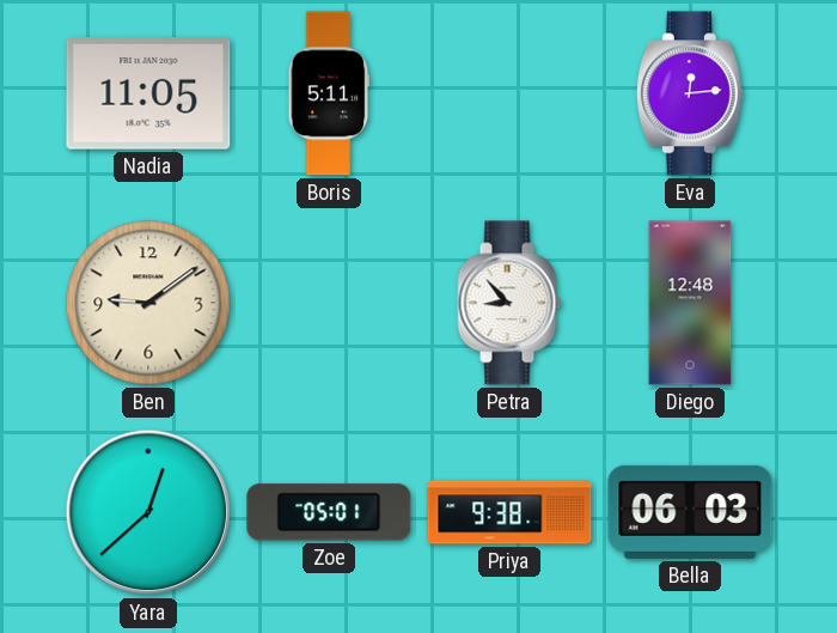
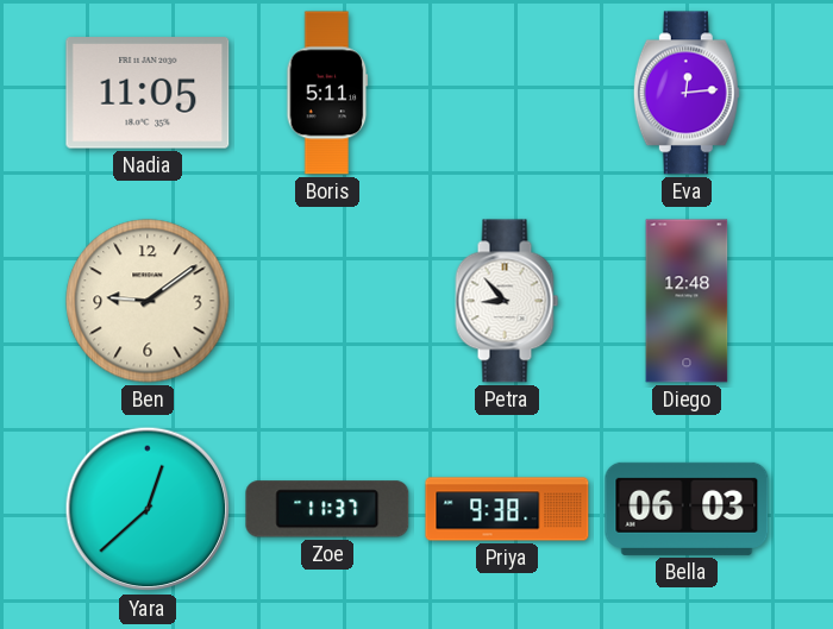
Zoe: 05:01 -> 11:37 (327, 509)
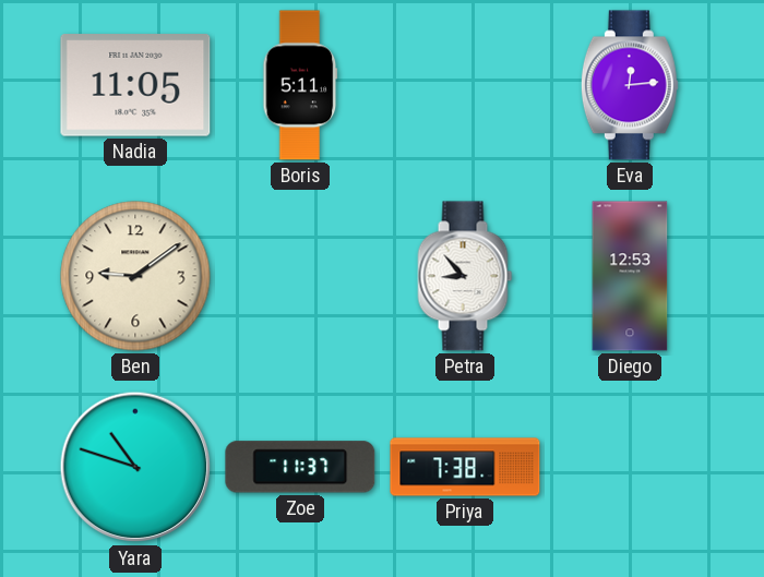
Diego: 12:48 -> 12:53 (630, 276)
Yara: 12:38 -> 10:48 (135, 467)
Priya: 9:38 -> 7:38 (465, 467)
Bella: 06:03 -> none (687, 509)
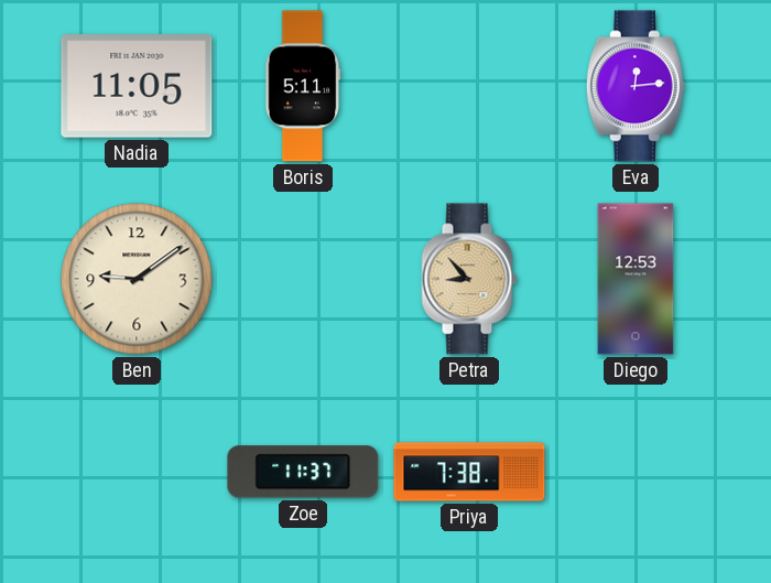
Petra dial: white -> champagne (469, 279)
Yara: 10:48 -> none (135, 467)
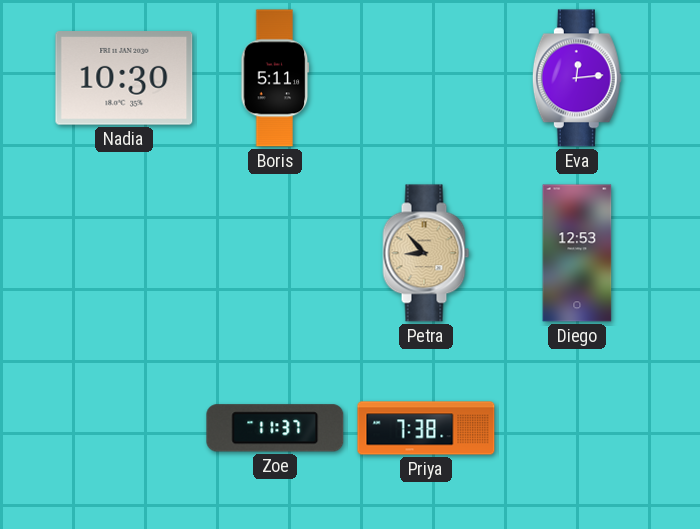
Nadia: 11:05 -> 10:30 (124, 78)
Ben: 9:09 -> none (137, 279)
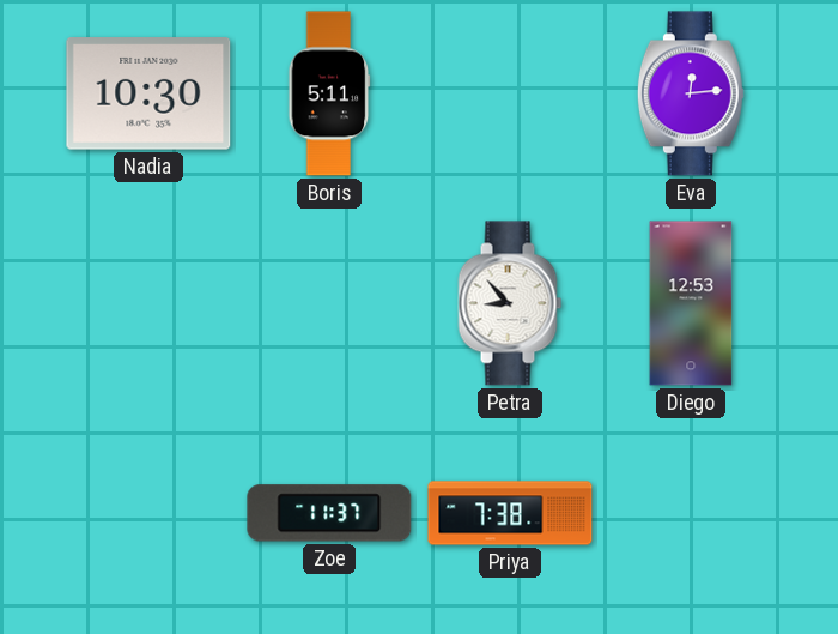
Petra dial: champagne -> white (510, 303)
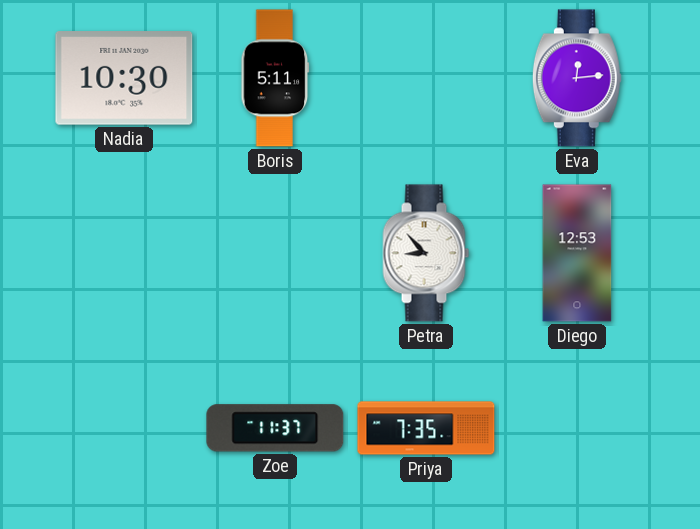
Priya: 7:38 -> 7:35 (426, 428)
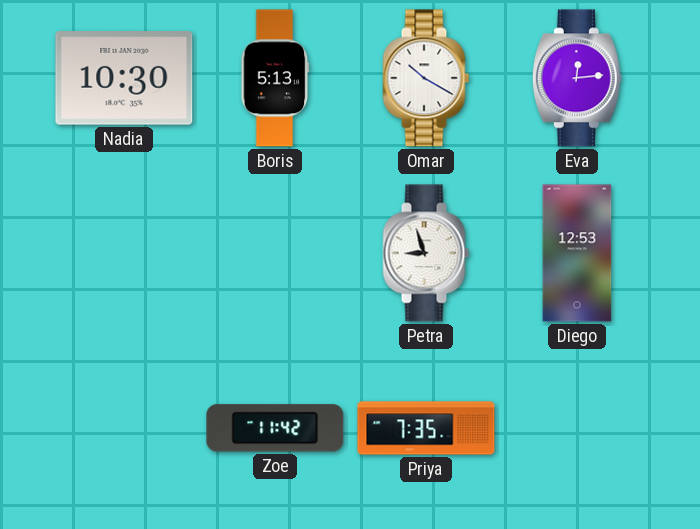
Boris: 5:11 -> 5:13 (275, 78)
Omar: none -> 10:20 (426, 78)
Petra: 8:53 -> 8:57 (426, 253)
Zoe: 11:37 -> 11:42 (275, 428)
